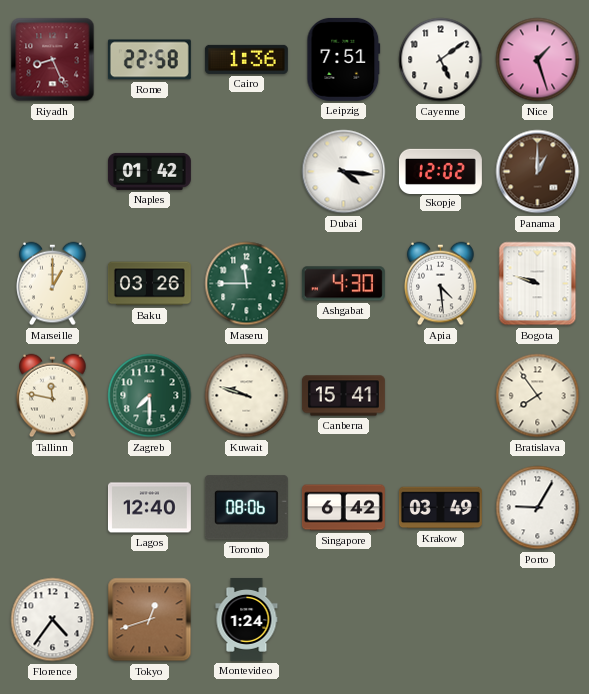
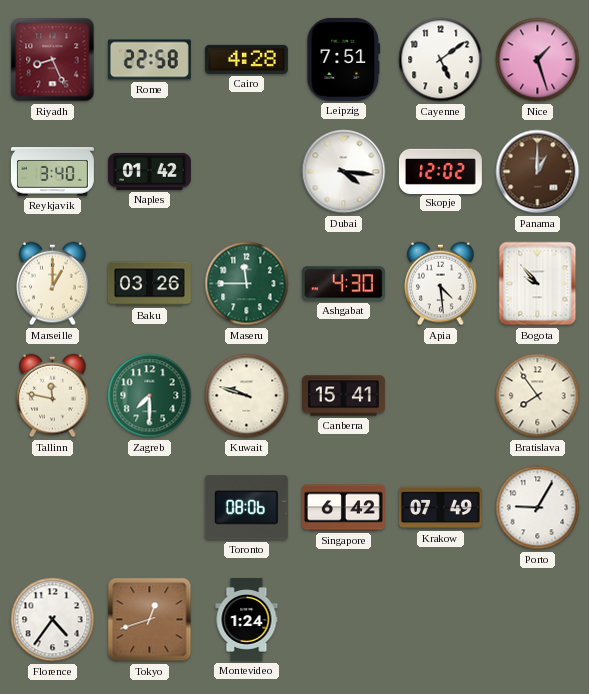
Cairo: 1:36 -> 4:28 (246, 59)
Reykjavik: none -> 3:40 (52, 172)
Bogota: 9:48 -> 9:53 (538, 284)
Lagos: 12:40 -> none (149, 508)
Krakow: 03:49 -> 07:49 (440, 508)
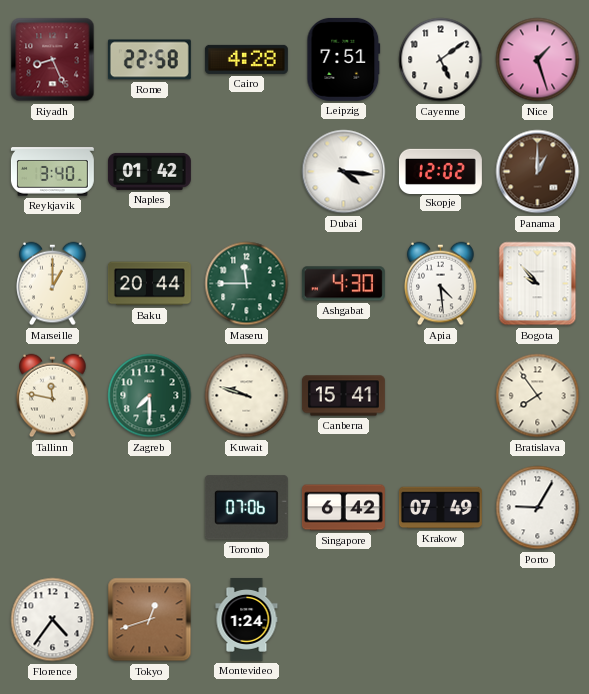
Baku: 03:26 -> 20:44 (149, 284)
Toronto: 08:06 -> 07:06 (246, 508)
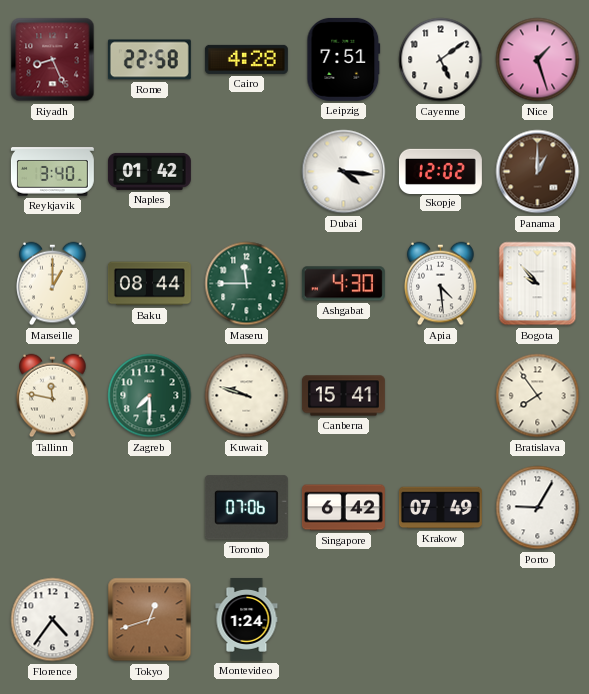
Baku: 20:44 -> 08:44 (149, 284)
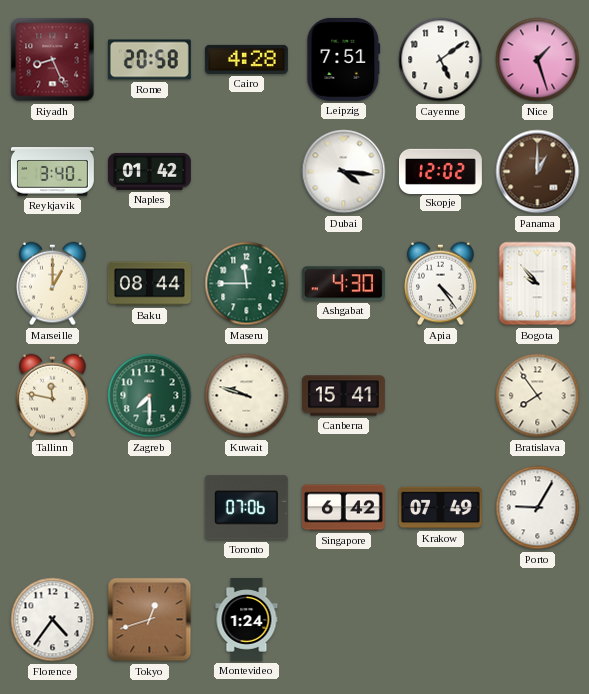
Rome: 22:58 -> 20:58 (149, 60)
Apia: 4:29 -> 4:24 (441, 284)
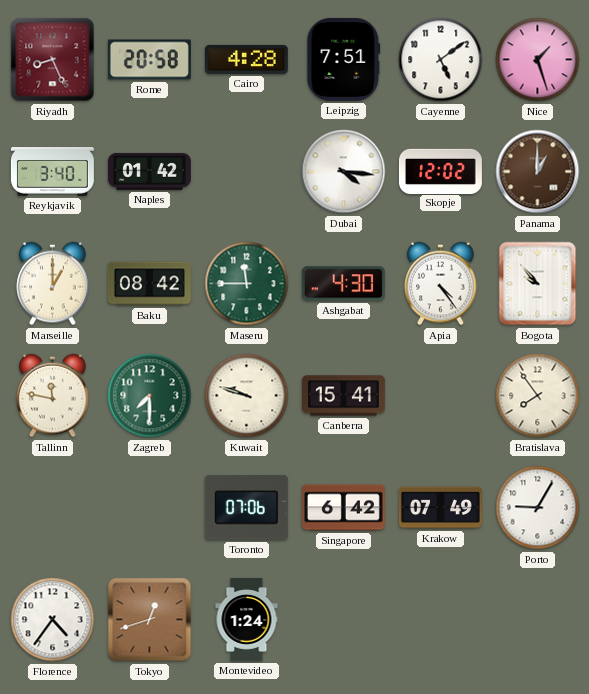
Baku: 08:44 -> 08:42 (149, 284)
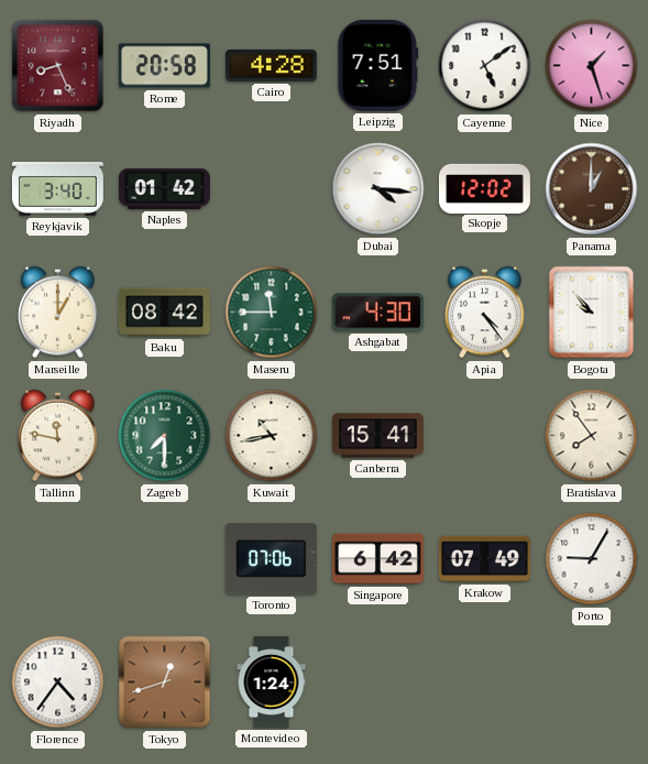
Kuwait: 9:48 -> 10:43 (272, 436)
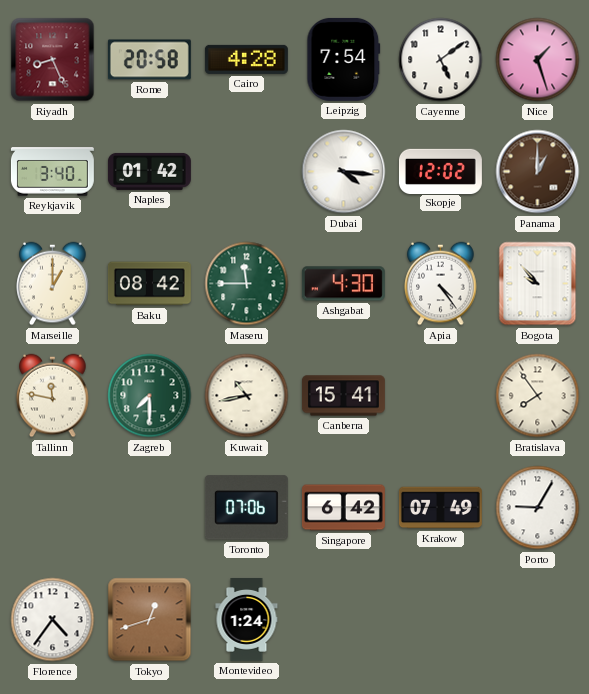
Leipzig: 7:51 -> 7:54 (344, 59)
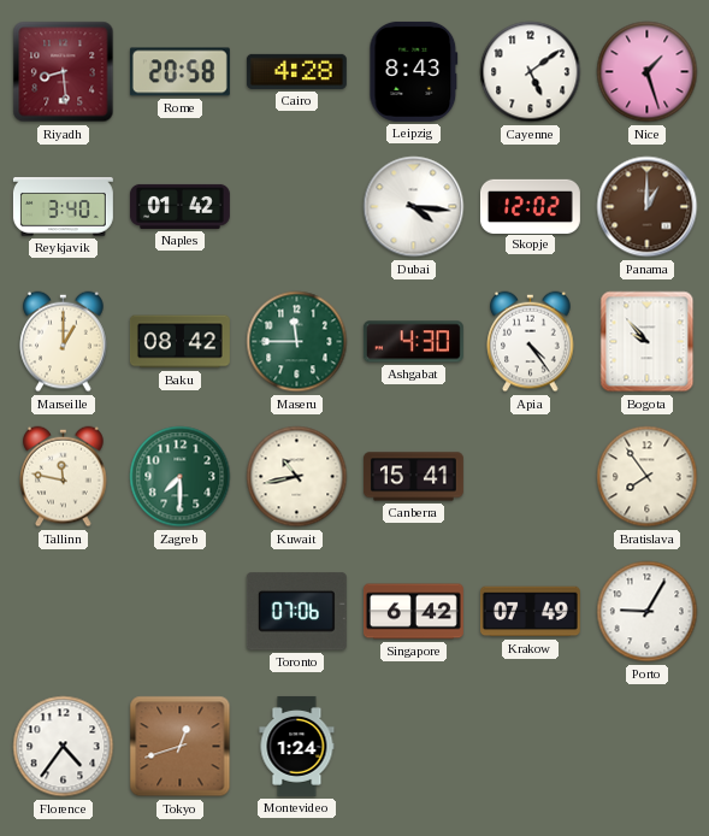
Riyadh: 8:26 -> 8:29 (64, 72)
Leipzig: 7:54 -> 8:43 (414, 71)
